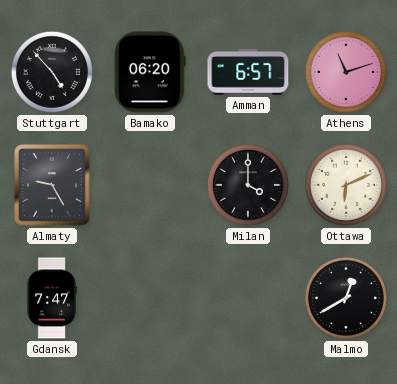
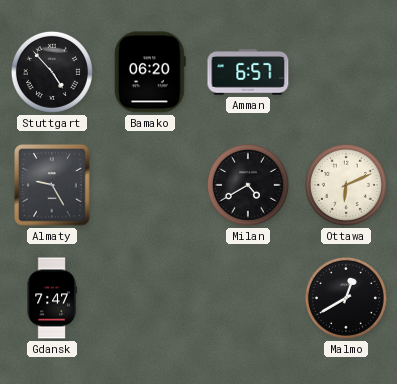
Athens: 11:12 -> none (346, 72)
Milan: 4:00 -> 4:40 (248, 185)
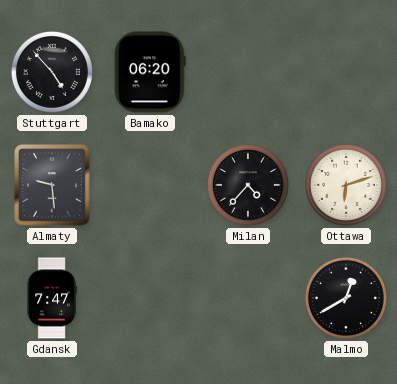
Amman: 6:57 -> none (248, 73)
Almaty: 9:25 -> 9:29 (52, 185)
Milan: 4:40 -> 4:37 (248, 185)
Ottawa: 6:11 -> 6:12 (346, 185)
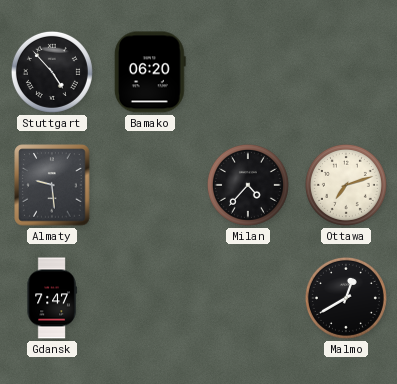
Ottawa: 6:12 -> 7:12 (346, 185)
